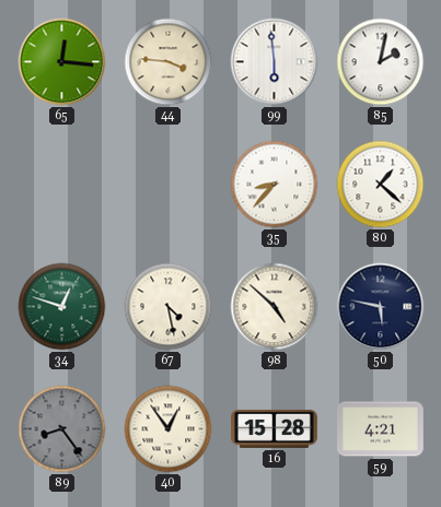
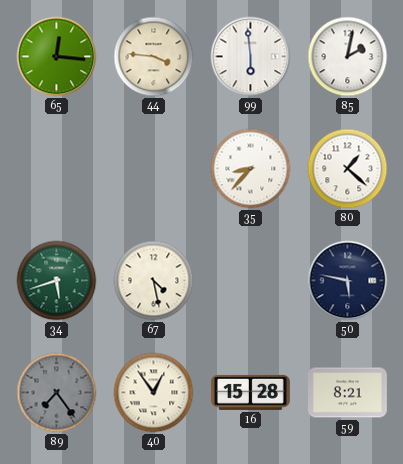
34: 12:48 -> 5:42 (57, 281)
98: 4:52 -> none (275, 307)
89: 8:24 -> 7:24 (57, 393)
59: 4:21 -> 8:21 (348, 393)
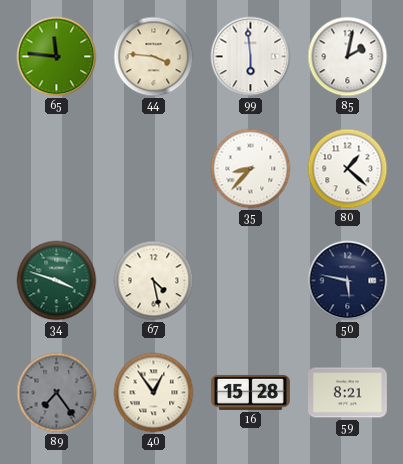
65: 12:16 -> 11:46 (57, 57)
34: 5:42 -> 3:48 (57, 281)
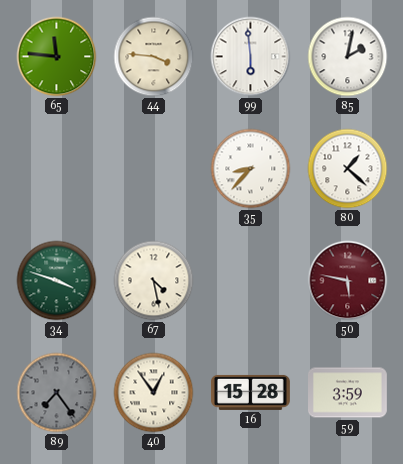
50 dial: navy -> burgundy (348, 281)
59: 8:21 -> 3:59 (348, 393)
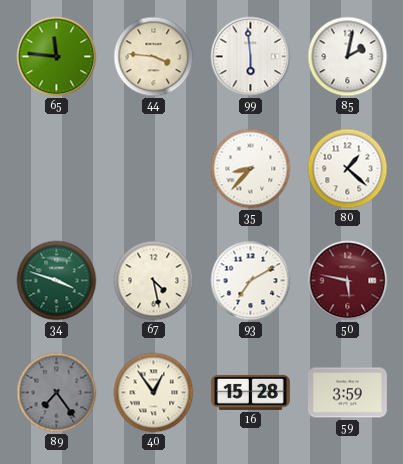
93: none -> 7:10 (251, 281)
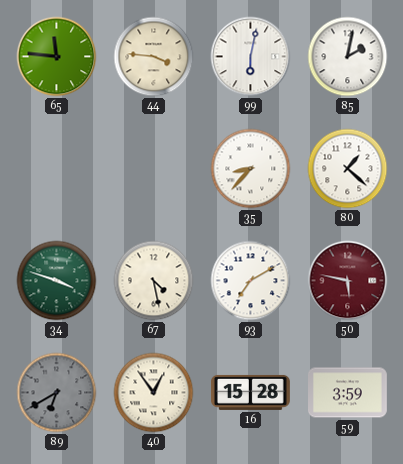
99: 5:59 -> 6:02 (251, 57)
89: 7:24 -> 6:40 (57, 393)
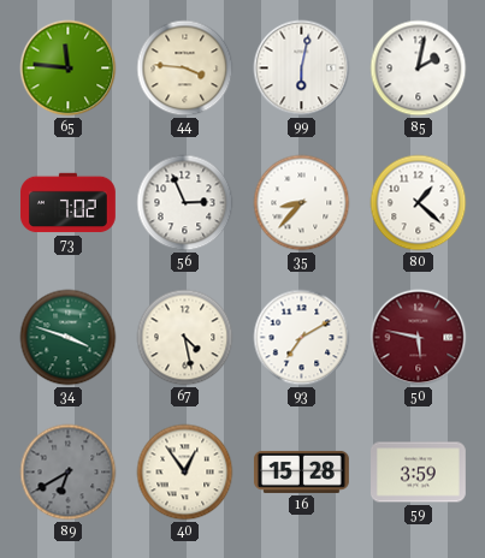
73: none -> 7:02 (69, 203)
56: none -> 2:56 (185, 203)
